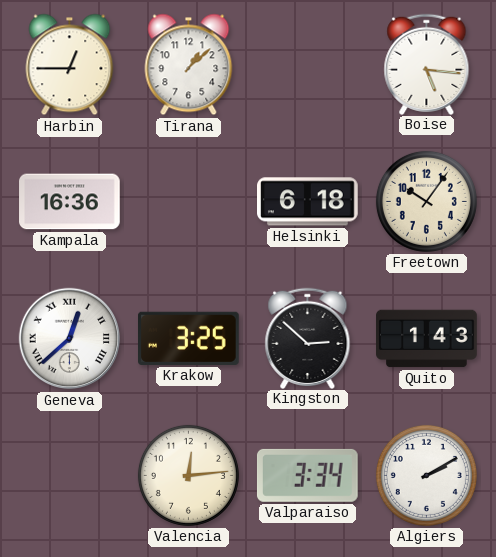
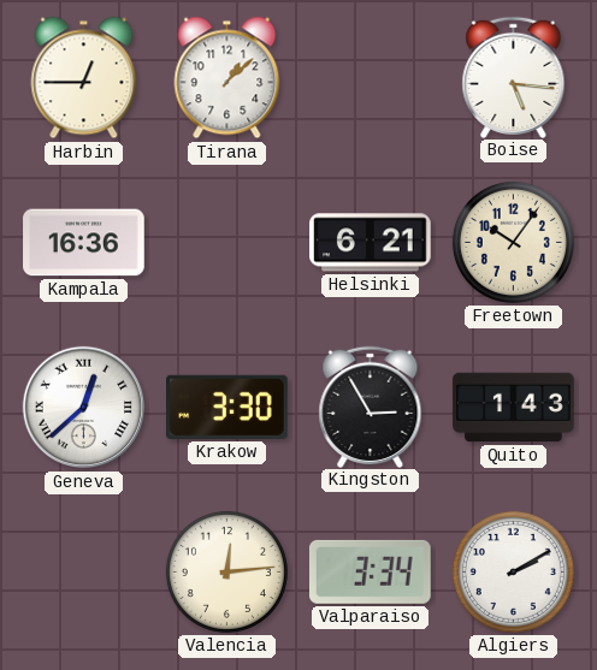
Helsinki: 6:18 -> 6:21 (371, 243)
Krakow: 3:25 -> 3:30 (227, 407)
Kingston: 2:52 -> 2:55 (371, 407)
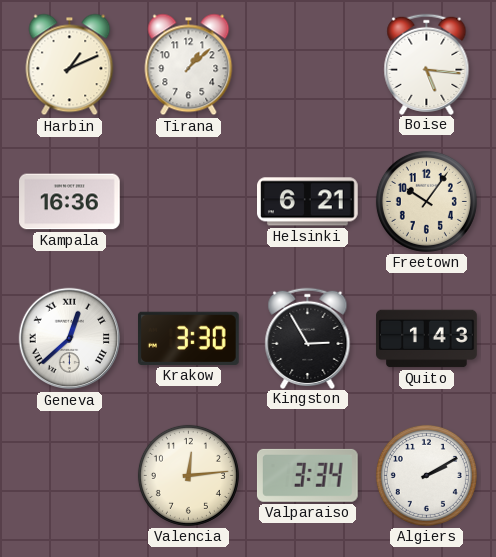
Harbin: 12:45 -> 1:11 (70, 65)
